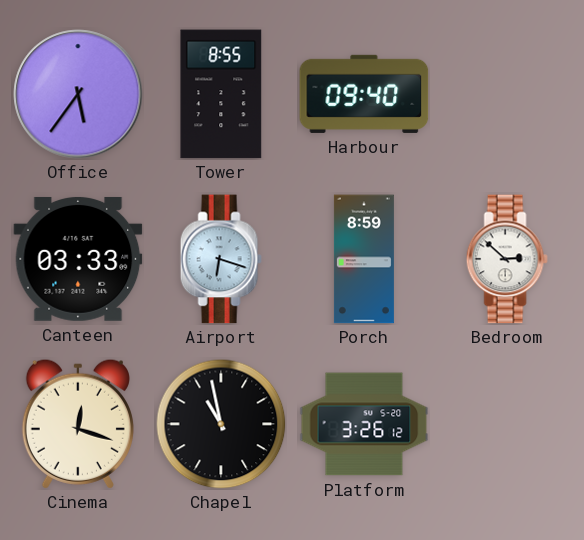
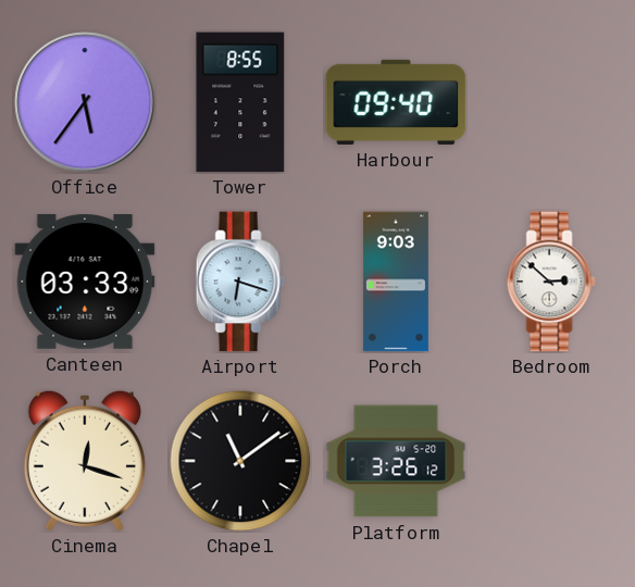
Porch: 8:59 -> 9:03 (396, 282)
Chapel: 10:58 -> 11:09 (240, 461)
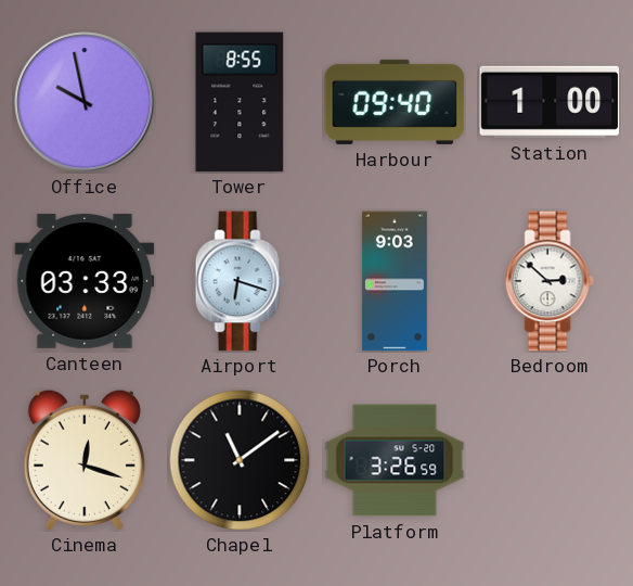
Office: 5:36 -> 9:58 (85, 102)
Station: none -> 1:00 (550, 102)
Platform: 3:26:12 -> 3:26:59 (395, 460)
